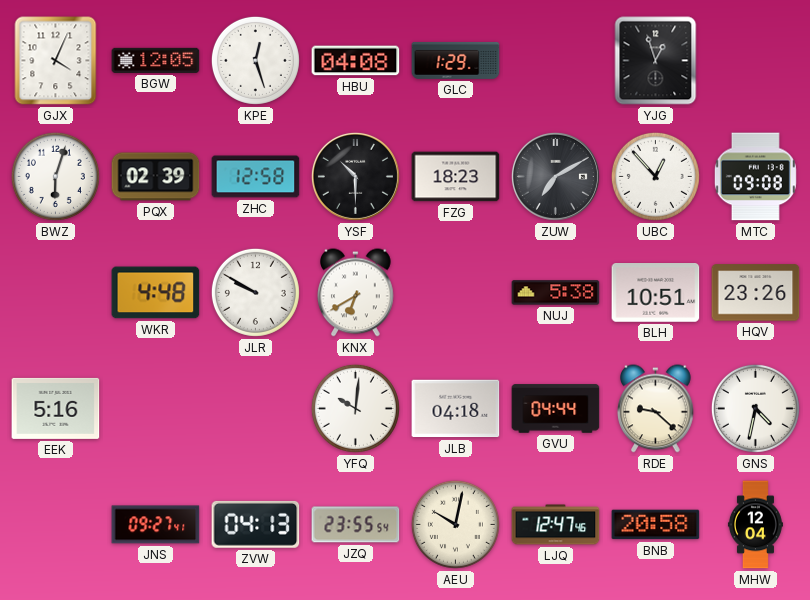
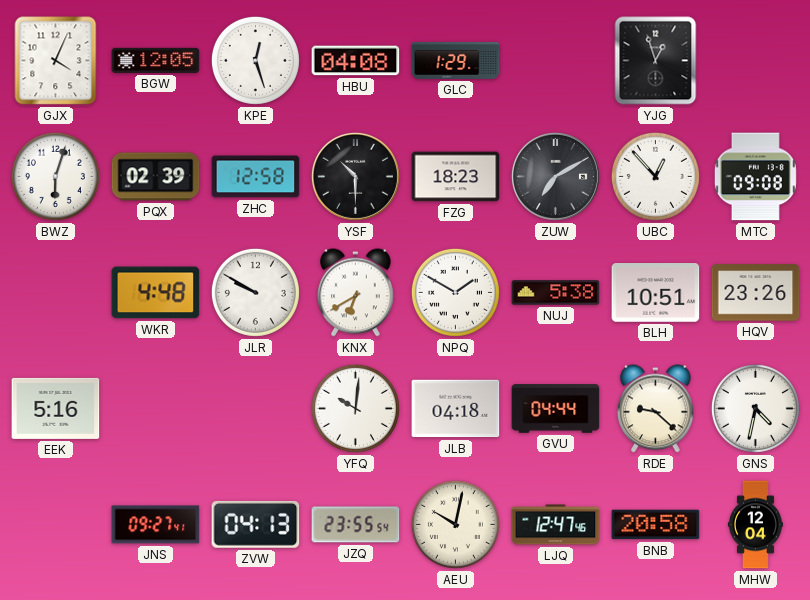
NPQ: none -> 1:50 (455, 292)
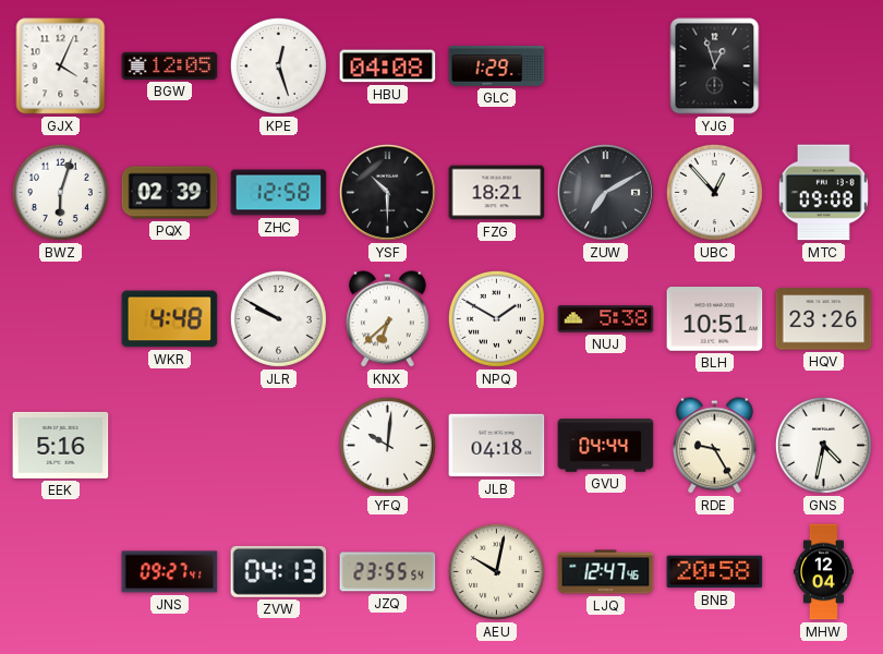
FZG: 18:23 -> 18:21 (497, 193)
KNX: 6:40 -> 6:38 (388, 319)
RDE: 9:22 -> 9:25 (715, 446)
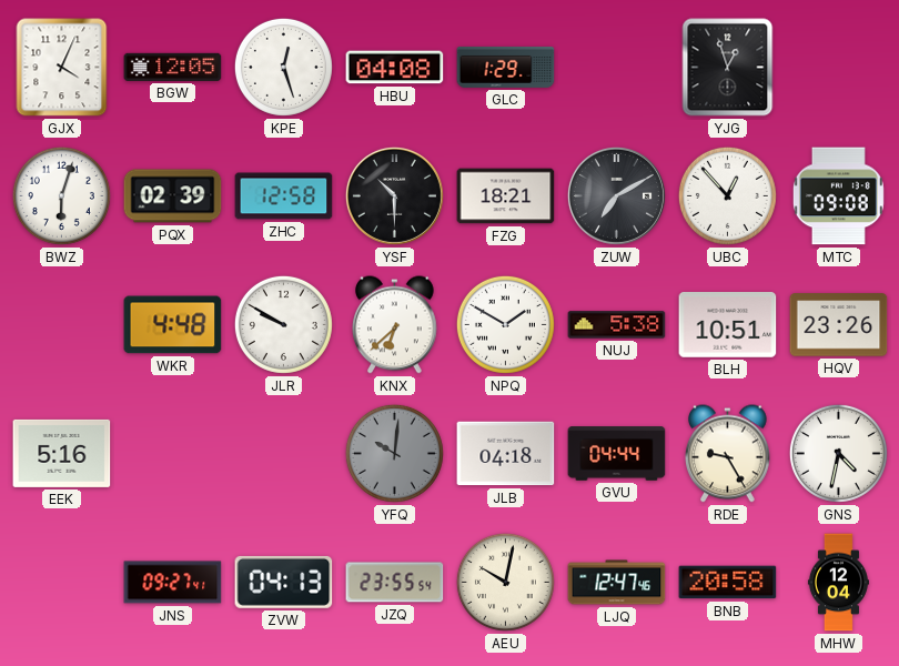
YFQ dial: white -> grey (394, 453)
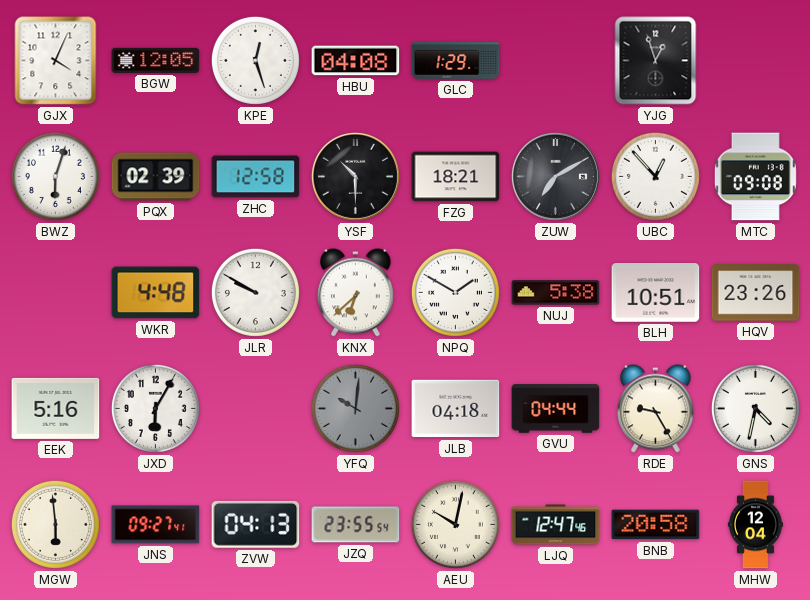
JXD: none -> 6:05 (155, 408)
MGW: none -> 5:59 (55, 524)
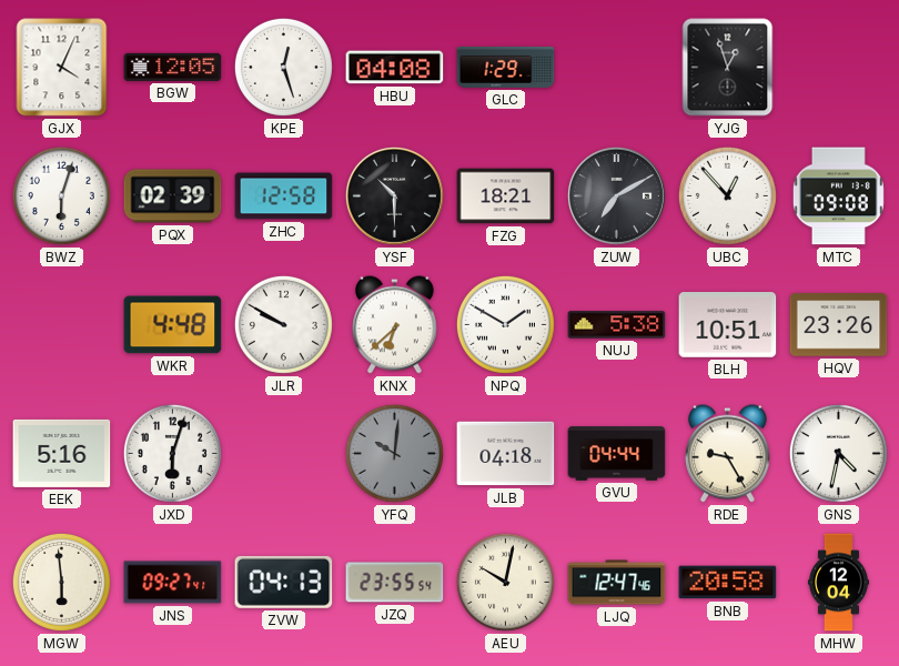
JXD: 6:05 -> 6:03 (172, 453)
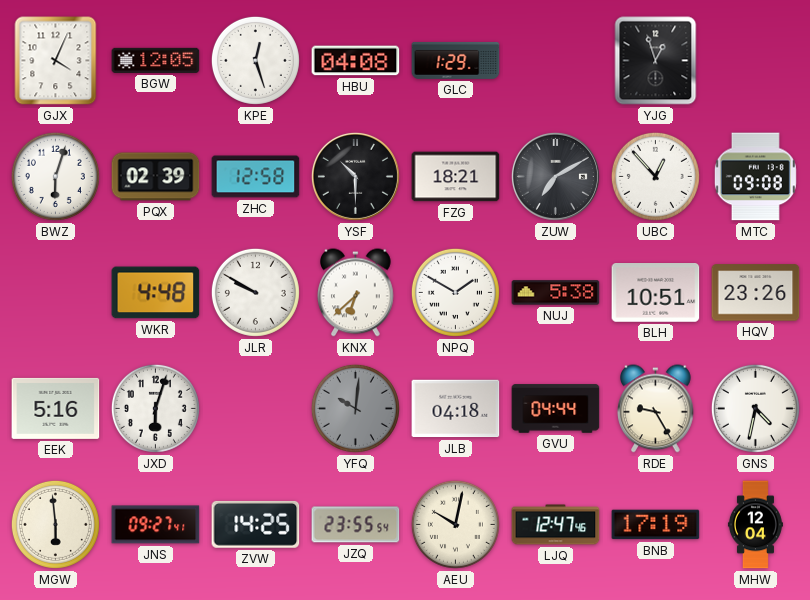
ZVW: 04:13 -> 14:25 (256, 524)
BNB: 20:58 -> 17:19 (656, 525)
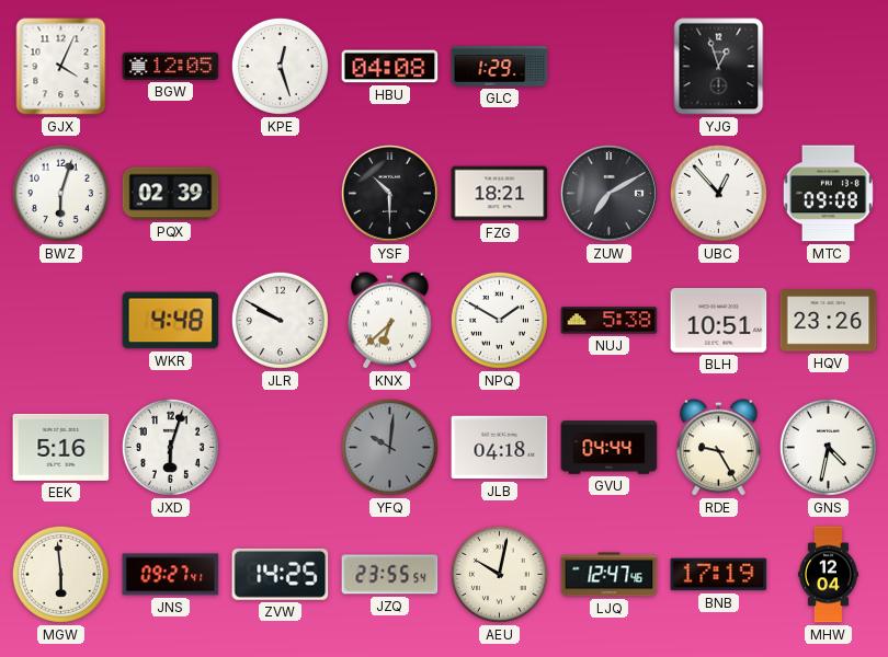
ZHC: 12:58 -> none (256, 177)
